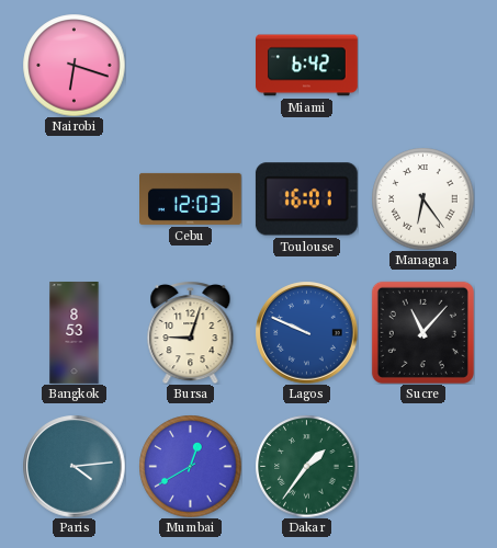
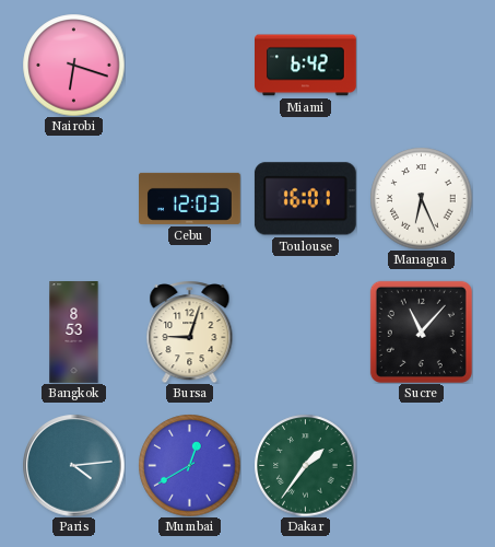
Managua: 6:24 -> 6:26 (421, 198)
Lagos: 9:49 -> none (306, 332)
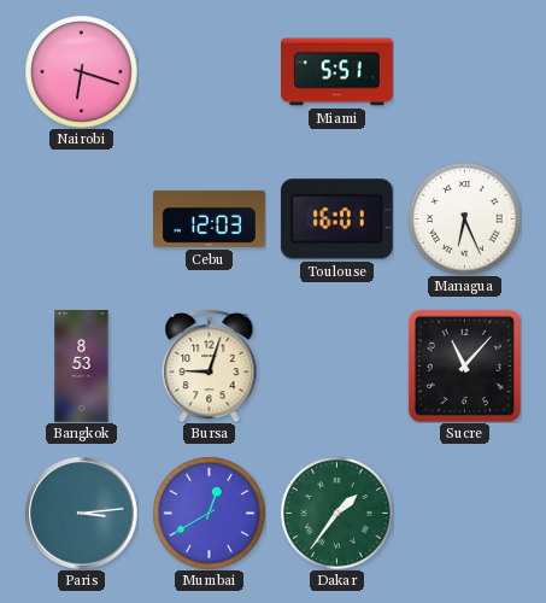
Miami: 6:42 -> 5:51 (337, 72)
Paris: 4:14 -> 3:14 (81, 513)
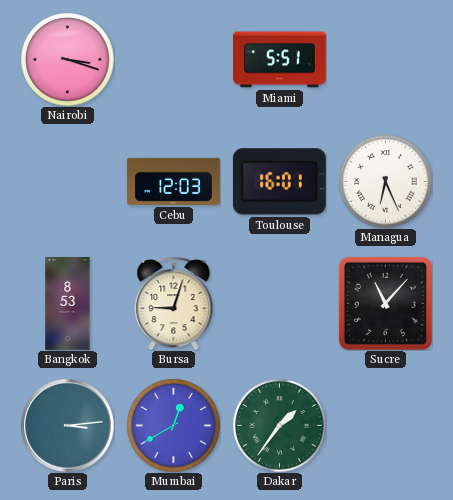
Nairobi: 6:18 -> 3:18 (67, 59)
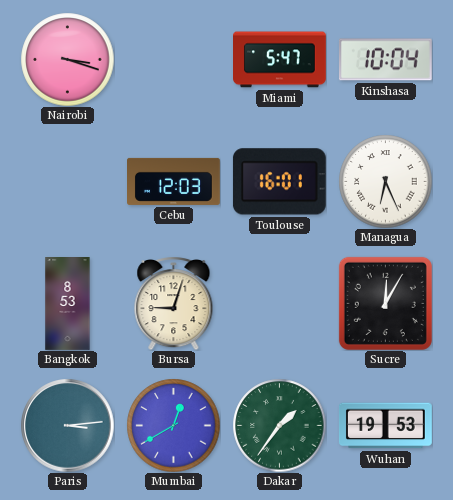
Miami: 5:51 -> 5:47 (280, 60)
Kinshasa: none -> 10:04 (385, 60)
Sucre: 11:07 -> 12:05 (385, 303)
Wuhan: none -> 19:53 (385, 426)
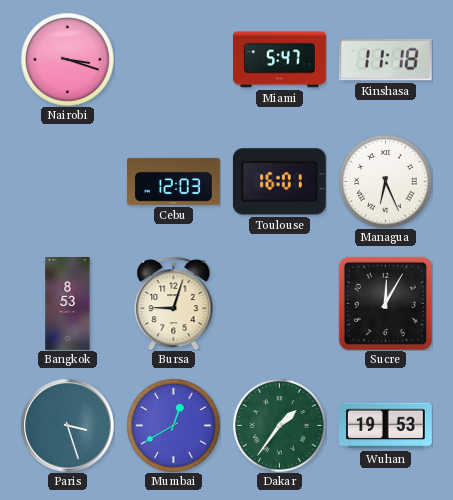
Kinshasa: 10:04 -> 11:18 (385, 60)
Paris: 3:14 -> 3:27 (67, 425)
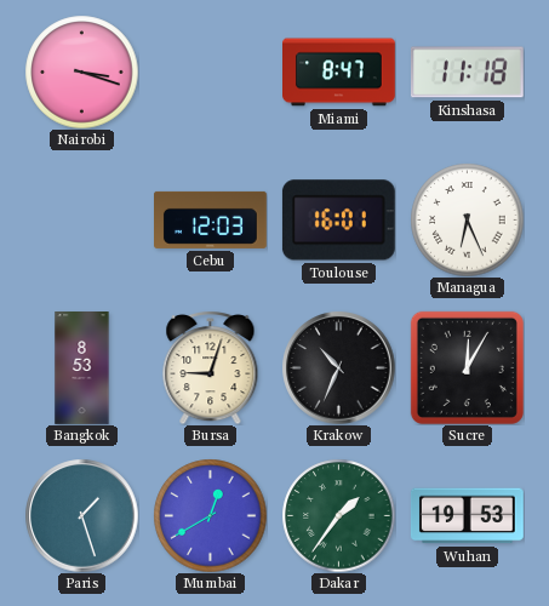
Miami: 5:47 -> 8:47 (339, 73)
Krakow: none -> 10:34 (338, 367)
Paris: 3:27 -> 1:27 (81, 515)
